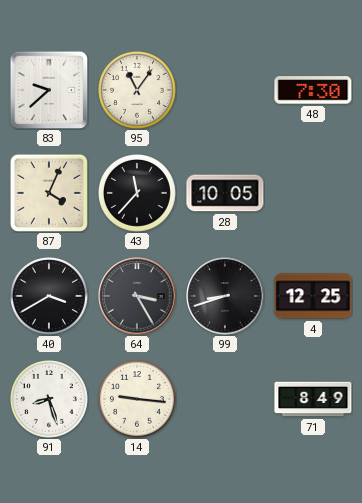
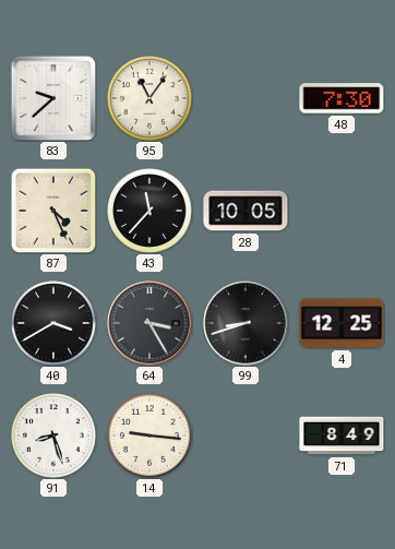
87: 4:04 -> 4:26 (53, 211)
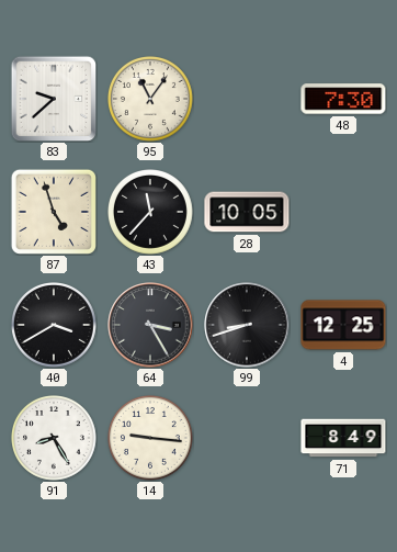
87: 4:26 -> 4:57 (54, 212)
91: 8:27 -> 8:25 (55, 439)
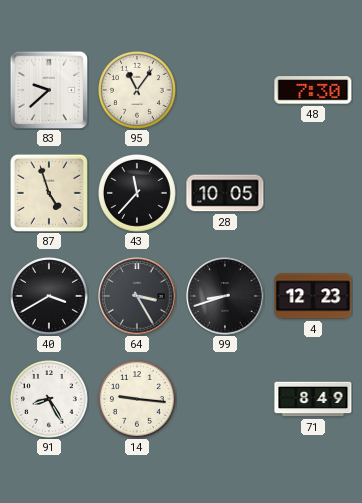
4: 12:25 -> 12:23 (313, 296)
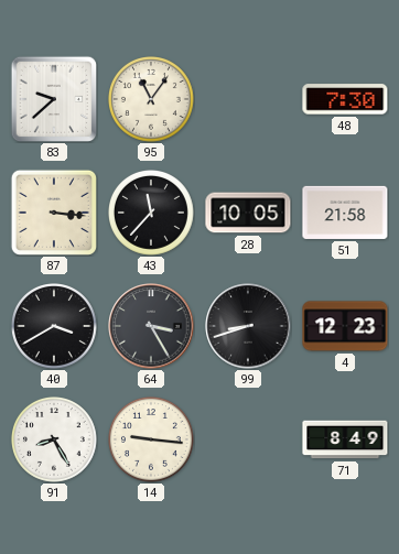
87: 4:57 -> 3:16 (54, 213)
51: none -> 21:58 (345, 213)
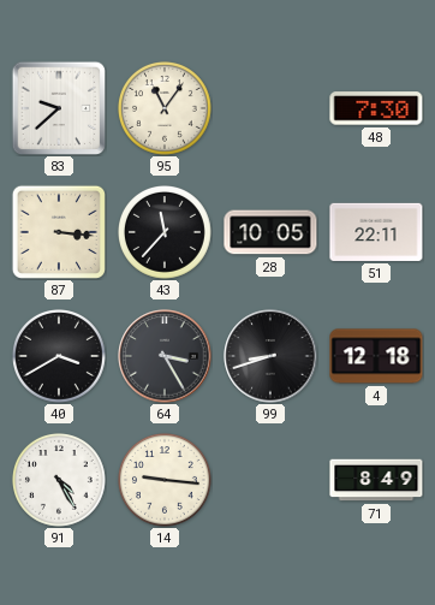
51: 21:58 -> 22:11 (376, 232)
4: 12:23 -> 12:18 (376, 356)
91: 8:25 -> 4:25 (60, 481)
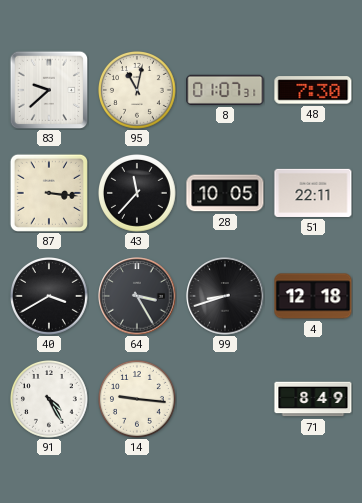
95: 11:06 -> 11:02 (138, 91)
8: none -> 01:07 (225, 90)
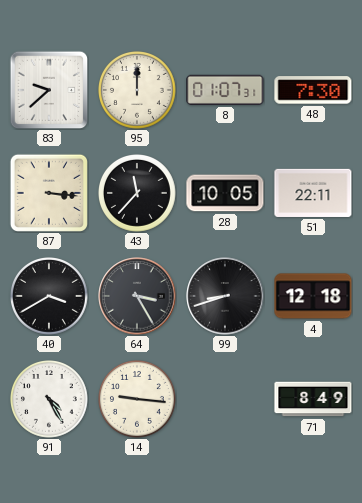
95: 11:02 -> 12:00 (138, 91)
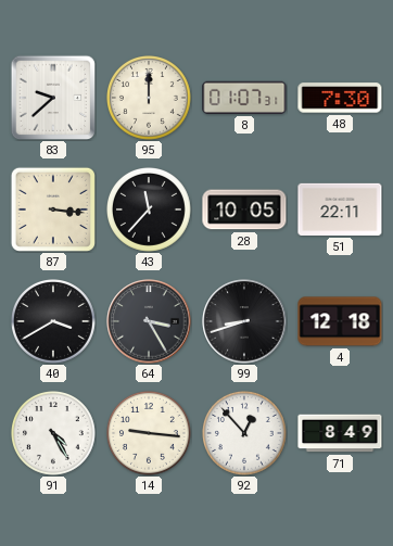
92: none -> 12:53 (245, 434)
